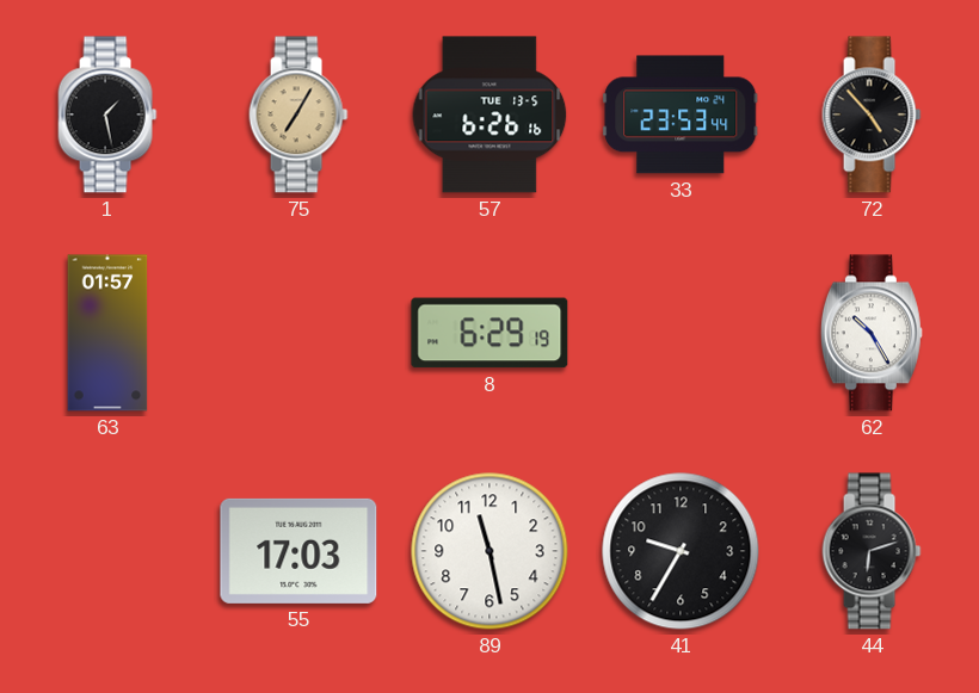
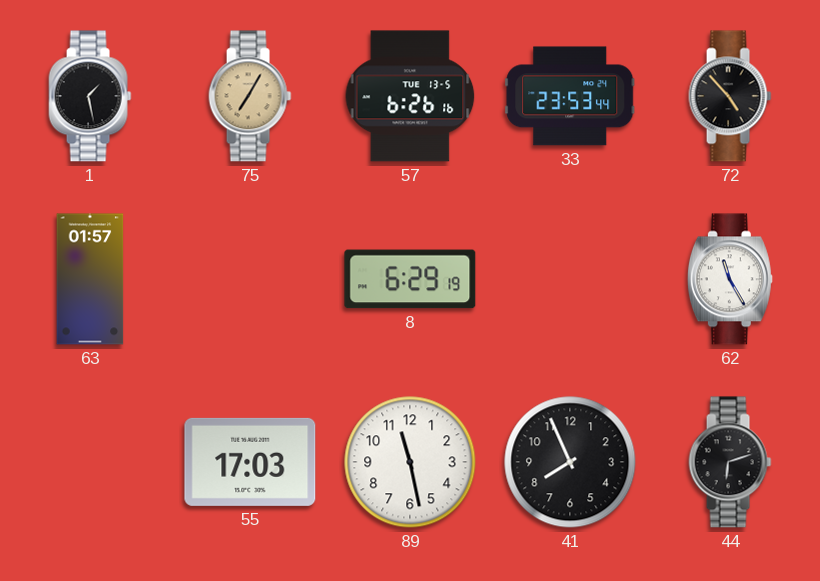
62: 10:25 -> 11:25 (730, 279)
41: 9:35 -> 7:56 (570, 462)
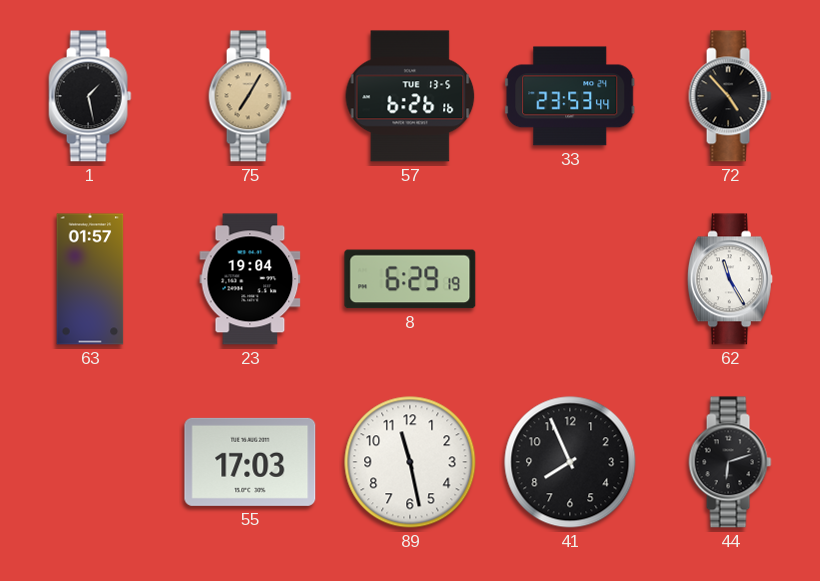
23: none -> 19:04 (250, 279)
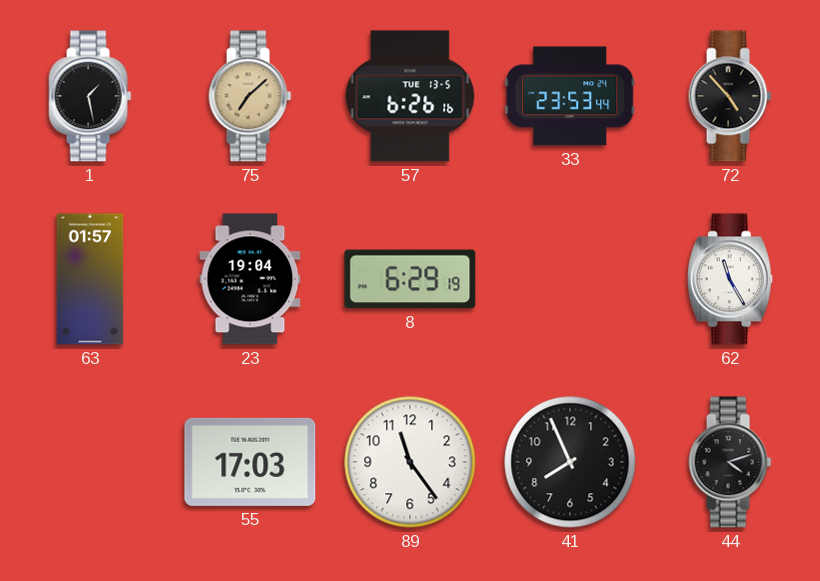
75: 7:05 -> 7:08 (250, 96)
89: 11:28 -> 11:24 (410, 462)
44: 6:12 -> 4:12 (730, 462)
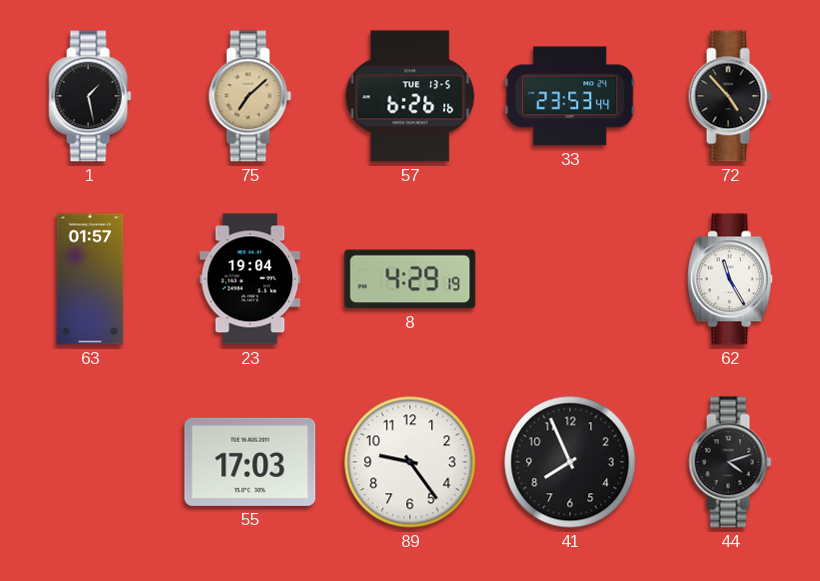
8: 6:29 -> 4:29 (410, 279)
89: 11:24 -> 9:24 (410, 462)
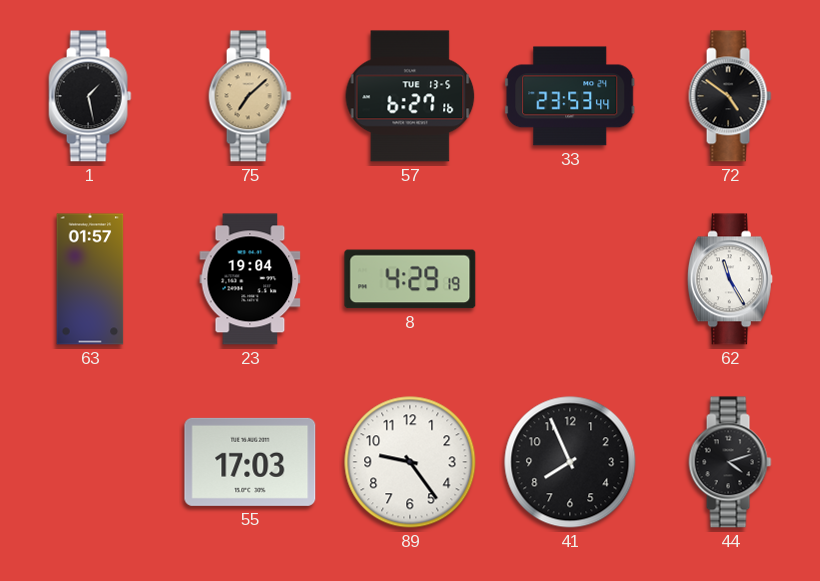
57: 6:26 -> 6:27 (410, 96)
72: 4:53 -> 4:51 (730, 96)
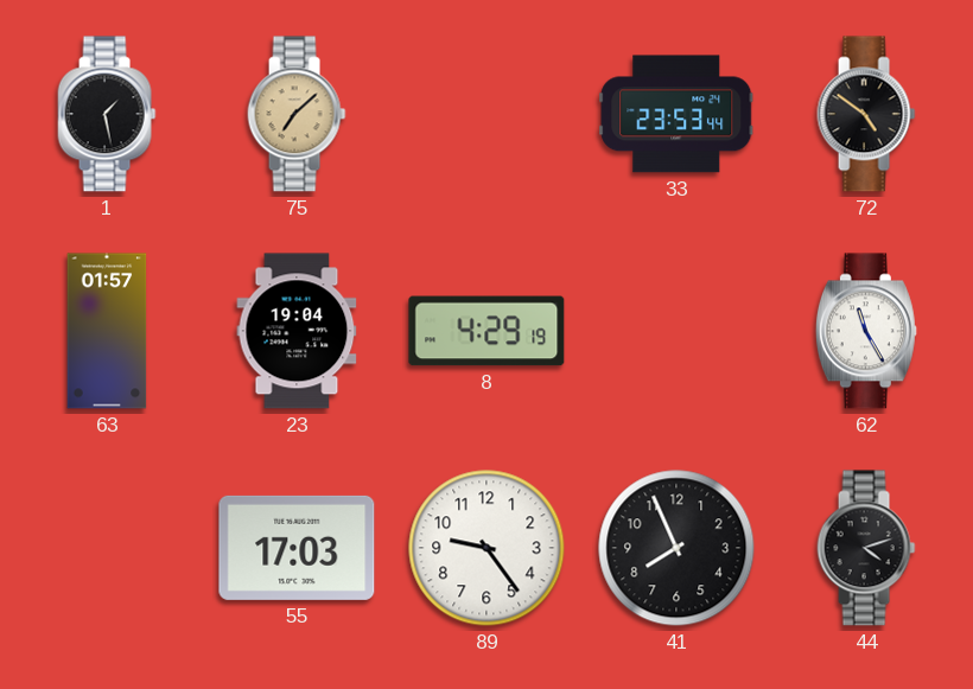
57: 6:27 -> none (410, 96)
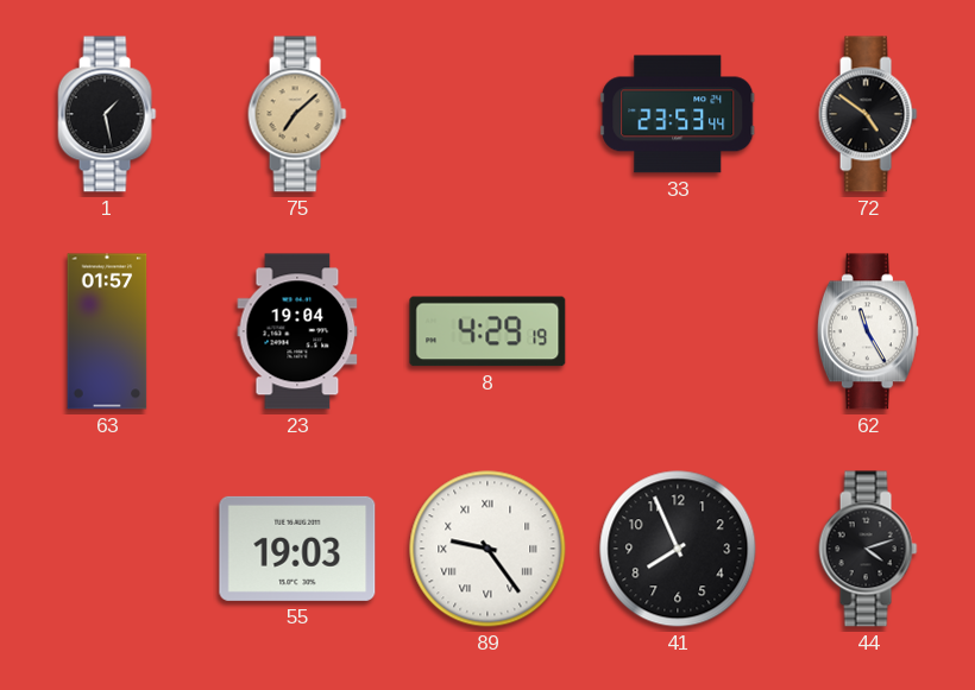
55: 17:03 -> 19:03 (297, 549)
89 numerals: Arabic -> Roman (487, 549)
